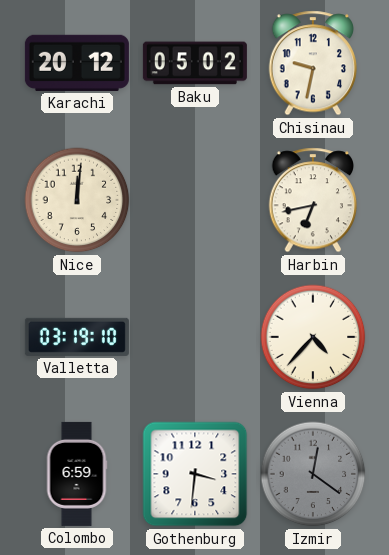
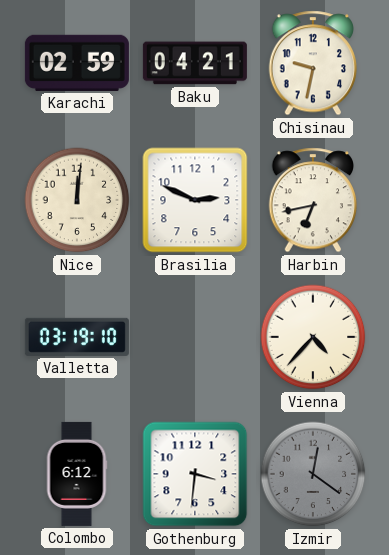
Karachi: 20:12 -> 02:59 (77, 63)
Baku: 05:02 -> 04:21 (195, 63)
Brasilia: none -> 2:49 (195, 200)
Colombo: 6:59 -> 6:12 (77, 474)
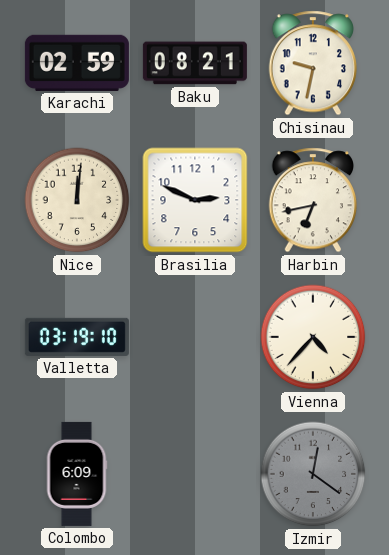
Baku: 04:21 -> 08:21 (195, 63)
Colombo: 6:12 -> 6:09 (77, 474)
Gothenburg: 3:31 -> none (195, 474)
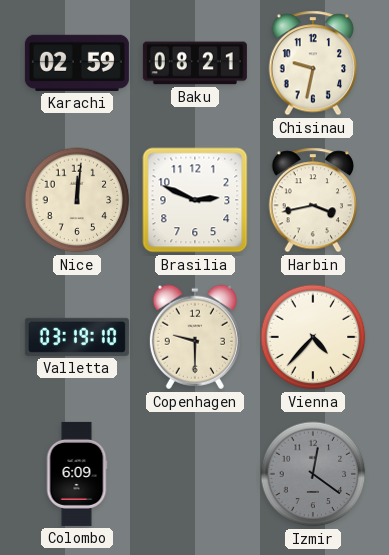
Harbin: 6:43 -> 3:43 (313, 200)
Copenhagen: none -> 9:30 (195, 337)
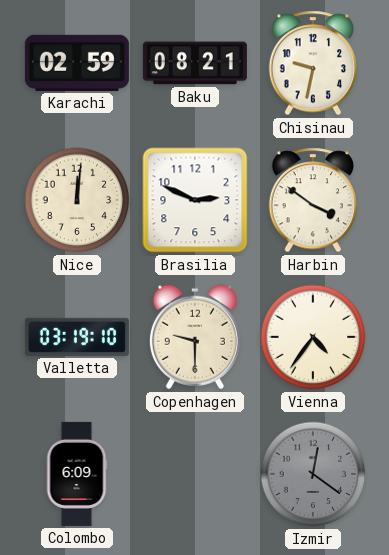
Harbin: 3:43 -> 3:51 (313, 200)
Vienna: 4:37 -> 4:36 (313, 337)
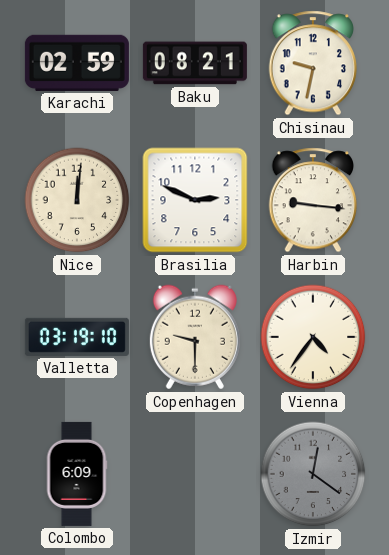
Harbin: 3:51 -> 9:16 (313, 200)
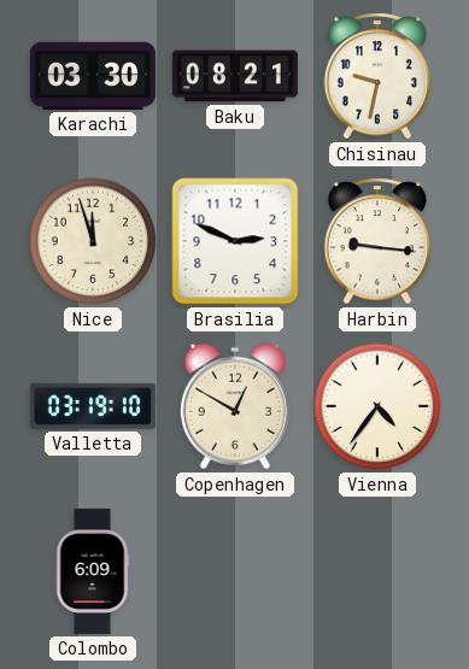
Karachi: 02:59 -> 03:30 (93, 76)
Nice: 12:01 -> 11:57 (93, 241)
Copenhagen: 9:30 -> 12:50 (235, 406)
Izmir: 12:21 -> none (313, 474)
